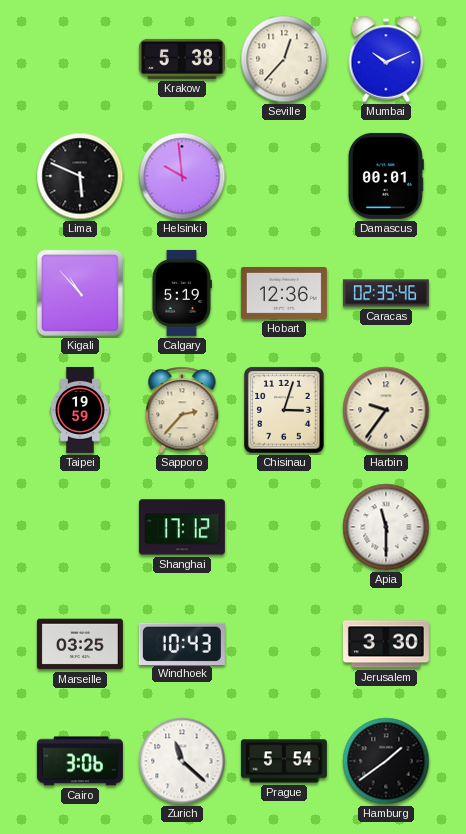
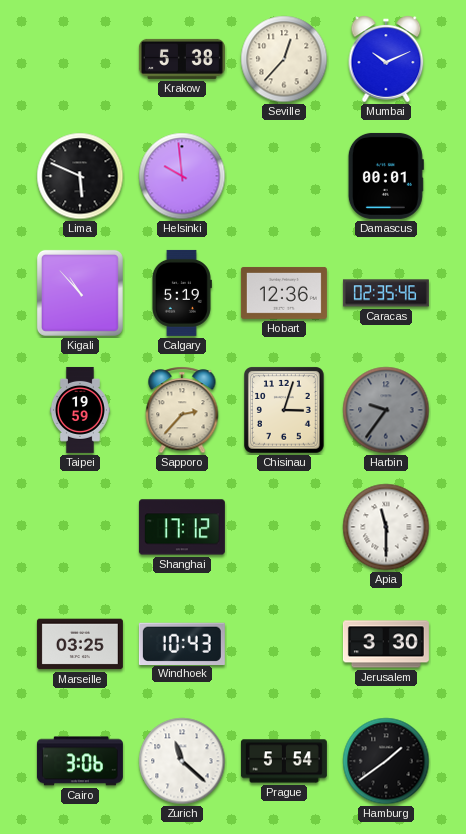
Harbin dial: cream -> grey (386, 410)
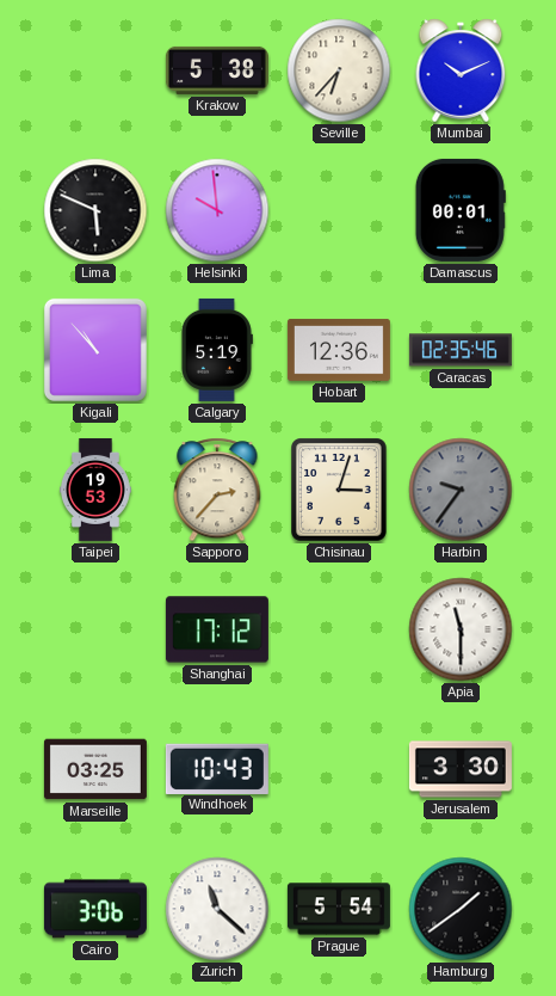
Seville: 12:37 -> 6:37 (339, 70)
Taipei: 19:59 -> 19:53 (95, 490)
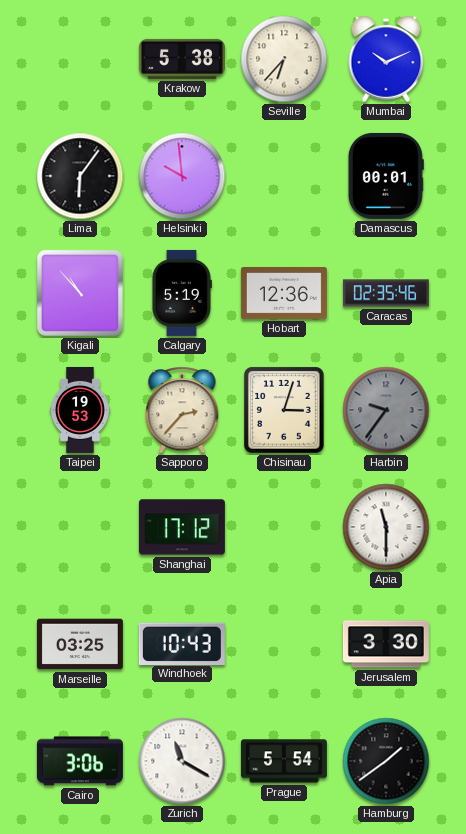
Lima: 5:49 -> 6:06 (80, 176)
Zurich: 11:22 -> 11:20 (182, 761)
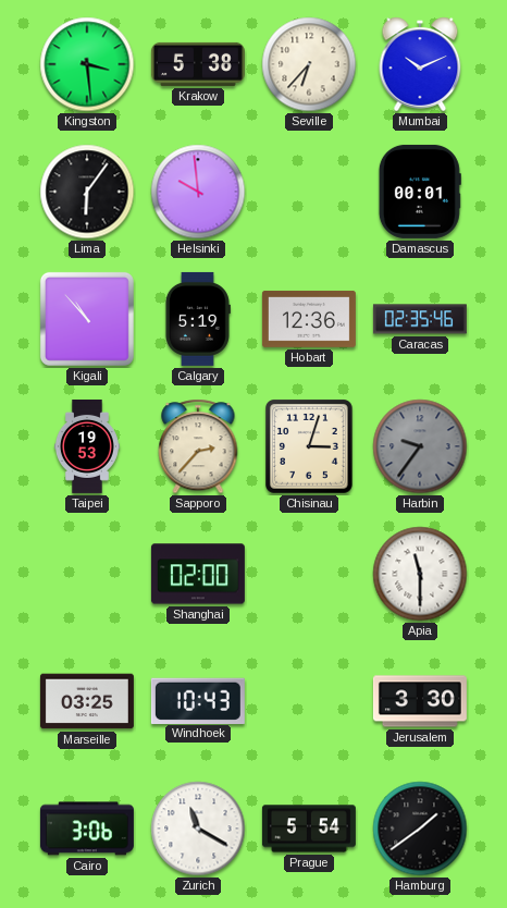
Kingston: none -> 3:29 (87, 64)
Shanghai: 17:12 -> 02:00 (198, 574)
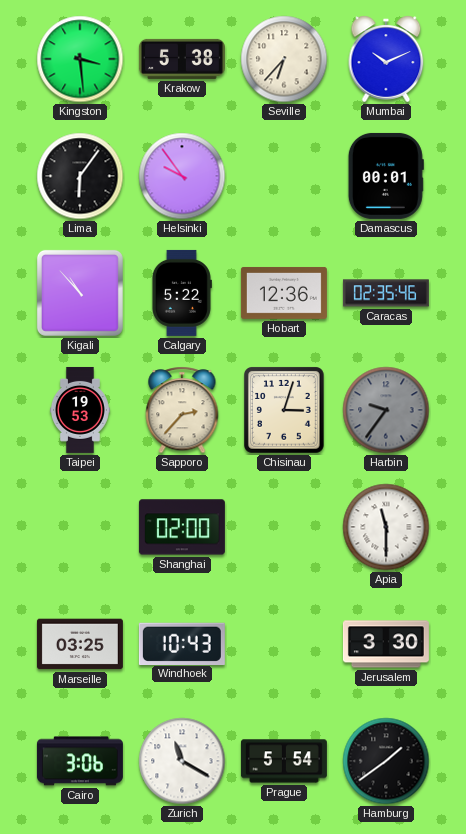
Helsinki: 9:59 -> 9:54 (182, 176)
Calgary: 5:19 -> 5:22 (181, 293)
